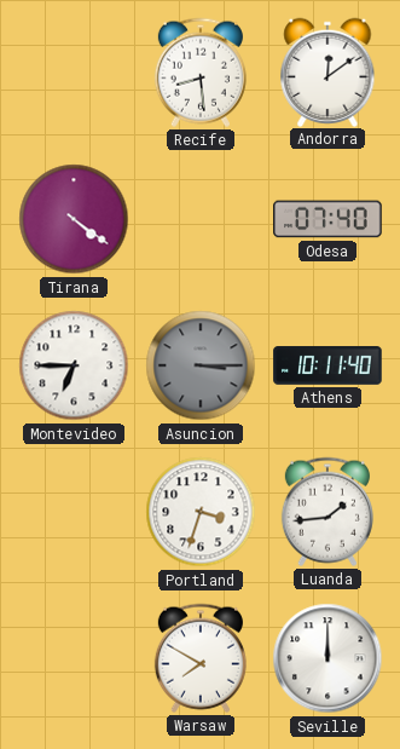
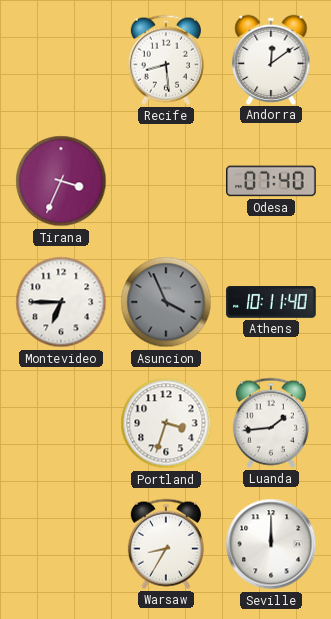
Tirana: 4:21 -> 3:34 (61, 181)
Asuncion: 3:15 -> 3:56 (166, 302)
Warsaw: 7:50 -> 8:35 (166, 544)
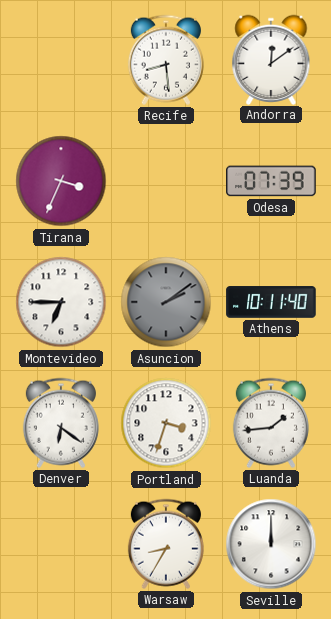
Odesa: 07:40 -> 07:39 (271, 181)
Asuncion: 3:56 -> 2:09 (166, 302)
Denver: none -> 6:21 (61, 423)
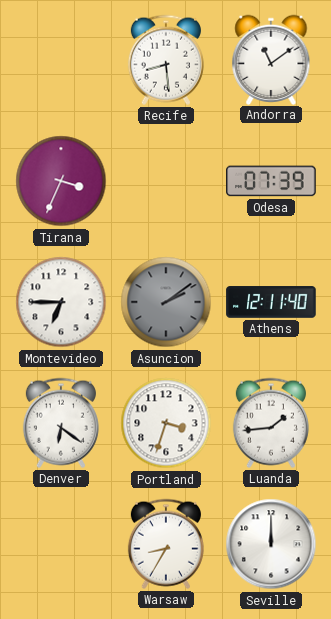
Andorra: 12:09 -> 11:09 (271, 59)
Athens: 10:11 -> 12:11 (271, 302)
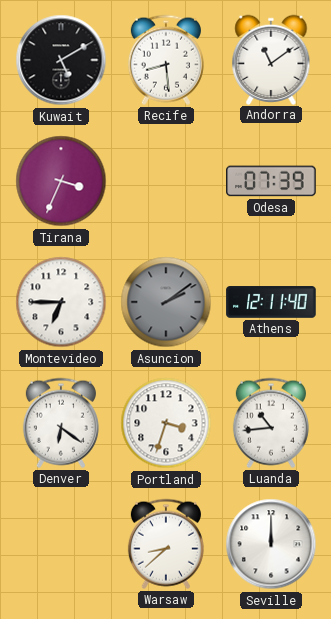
Kuwait: none -> 5:10 (61, 60)
Luanda: 1:44 -> 10:44 (271, 423)
Warsaw: 8:35 -> 8:38 (166, 544)
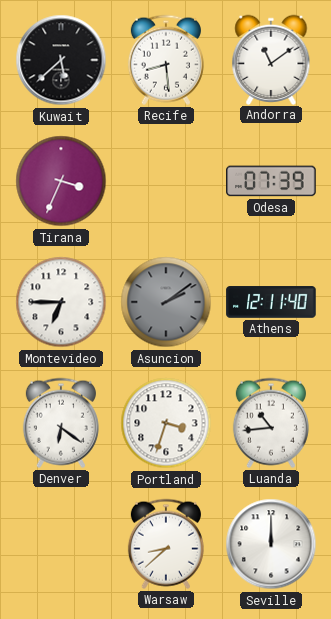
Kuwait: 5:10 -> 5:38 (61, 60)
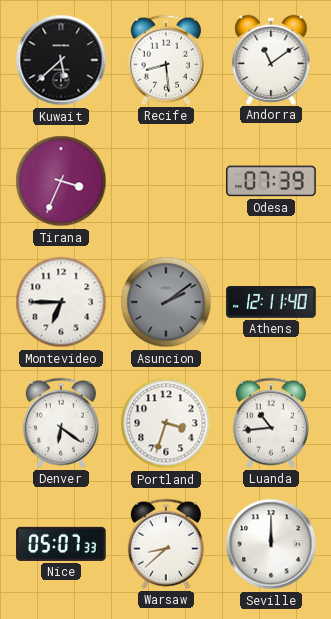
Nice: none -> 05:07 (61, 544)
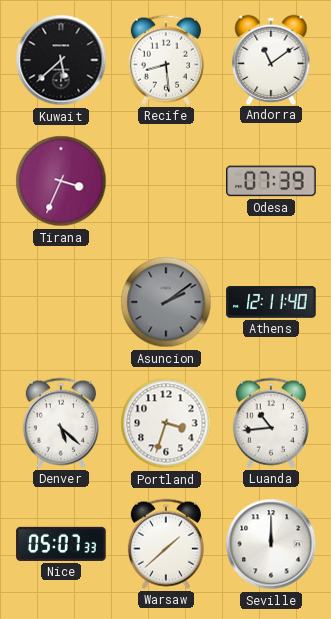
Montevideo: 6:45 -> none (61, 302)
Denver: 6:21 -> 5:22 (61, 423)
Warsaw: 8:38 -> 1:38 (166, 544)
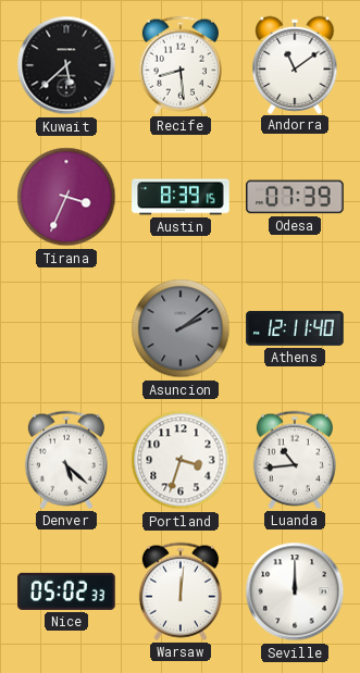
Austin: none -> 8:39 (181, 197)
Nice: 05:07 -> 05:02 (66, 591)
Warsaw: 1:38 -> 12:01 (181, 591)
